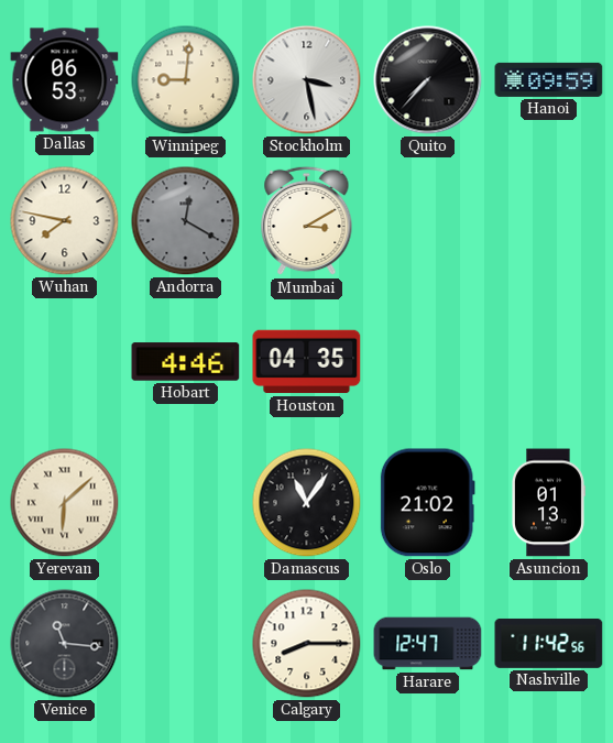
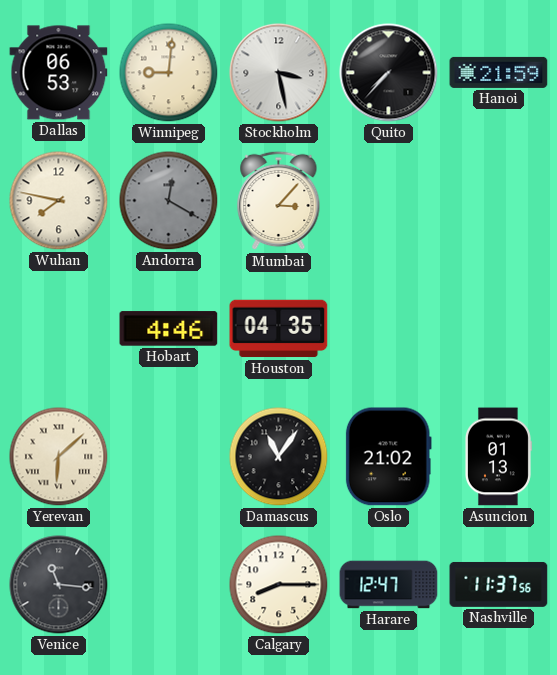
Hanoi: 09:59 -> 21:59 (499, 72)
Mumbai: 3:10 -> 3:07 (279, 201)
Nashville: 11:42 -> 11:37 (499, 584)
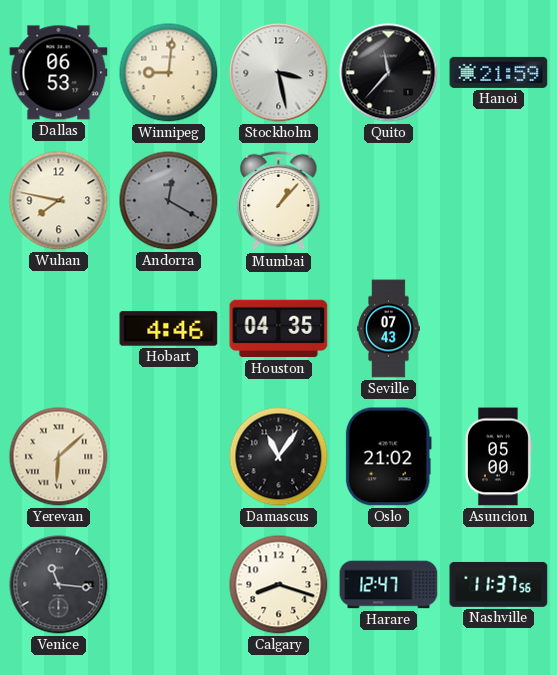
Quito: 7:37 -> 11:37 (389, 73)
Mumbai: 3:07 -> 1:07 (279, 201)
Seville: none -> 07:43 (389, 329)
Asuncion: 01:13 -> 05:00 (498, 457)
Calgary: 8:15 -> 8:18 (279, 585)
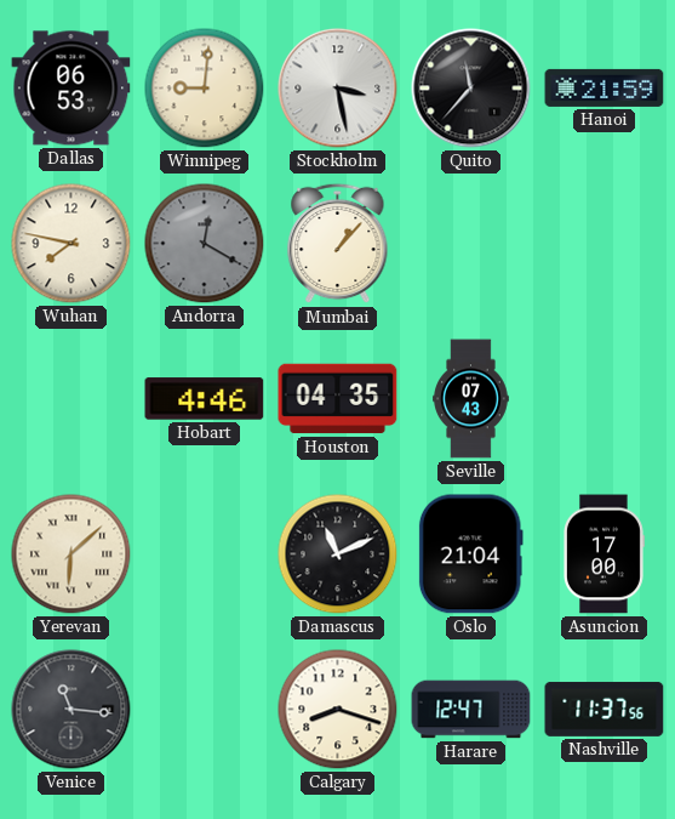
Damascus: 11:06 -> 11:11 (338, 554)
Oslo: 21:02 -> 21:04 (470, 554)
Asuncion: 05:00 -> 17:00 (604, 554)
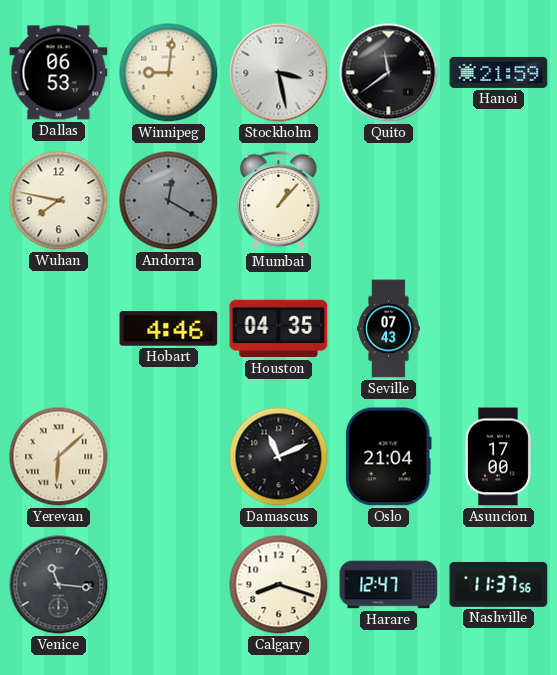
Quito: 11:37 -> 11:39 (389, 73)
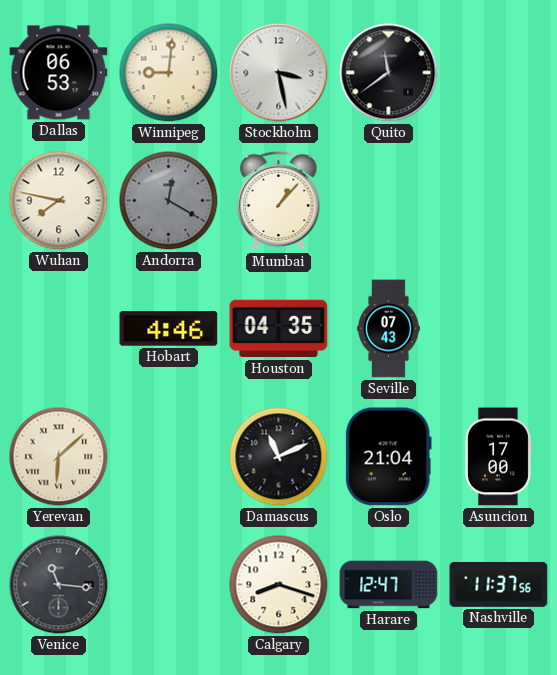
Hanoi: 21:59 -> none (499, 72)
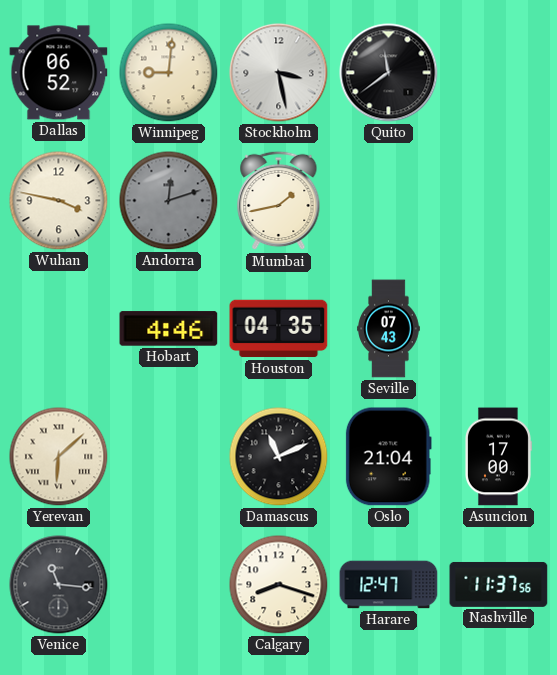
Dallas: 06:53 -> 06:52 (59, 73)
Wuhan: 7:47 -> 3:47 (59, 201)
Andorra: 12:20 -> 12:12 (169, 201)
Mumbai: 1:07 -> 1:43 (279, 201)
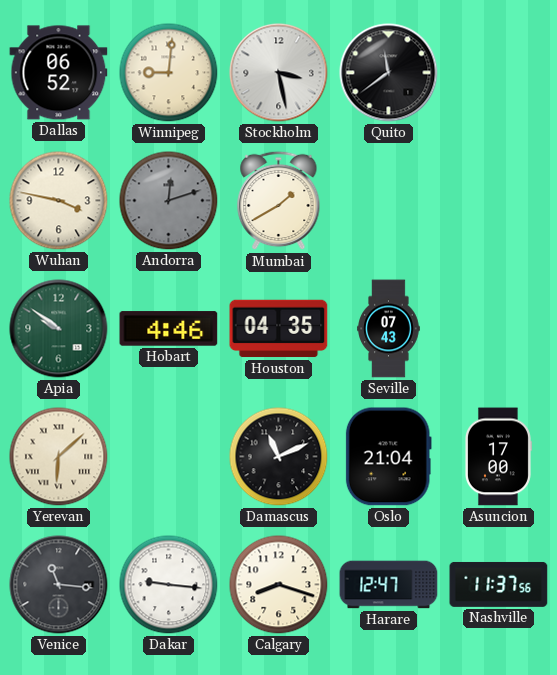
Mumbai: 1:43 -> 1:40 (279, 201)
Apia: none -> 9:51 (59, 329)
Dakar: none -> 9:16 (169, 585)
